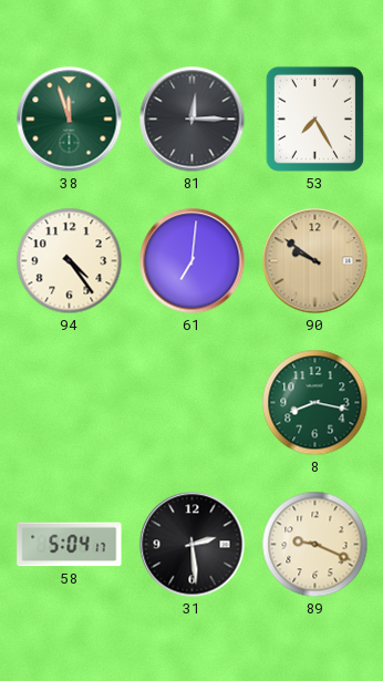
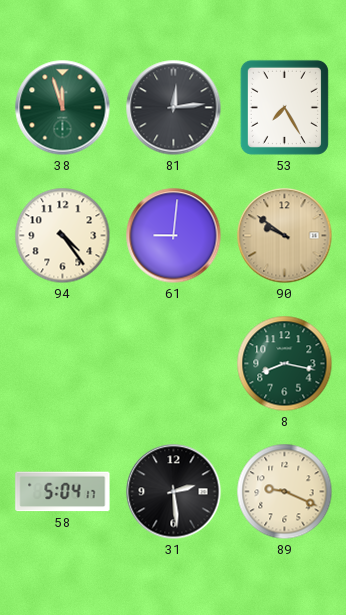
81: 12:15 -> 12:14 (174, 108)
61: 7:01 -> 9:01 (174, 236)
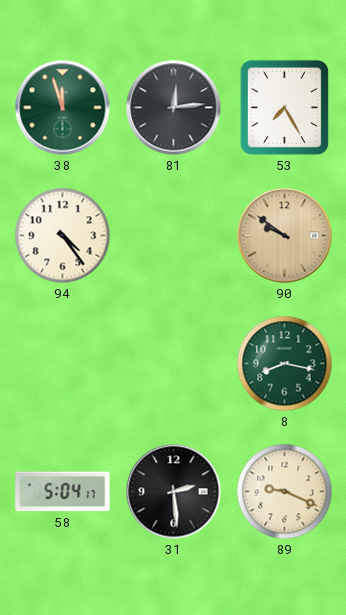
61: 9:01 -> none (174, 236)
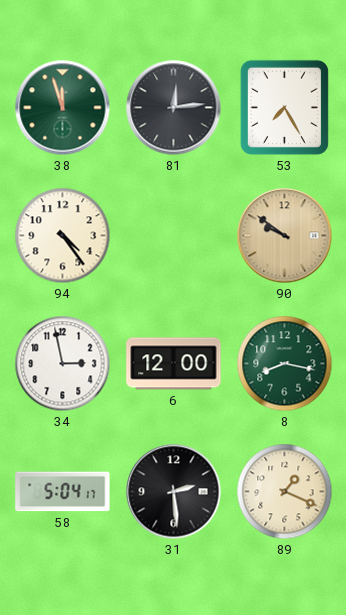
34: none -> 2:58 (63, 364)
6: none -> 12:00 (174, 364)
89: 9:19 -> 1:19 (285, 492)
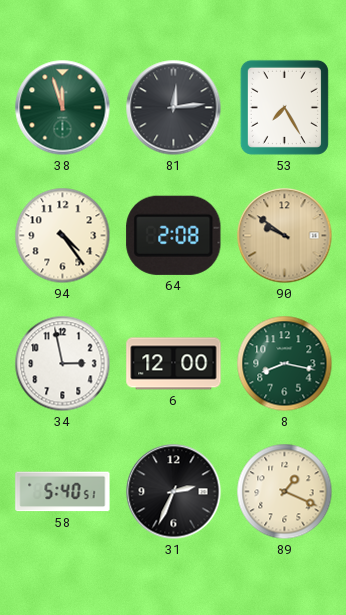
64: none -> 2:08 (174, 235)
58: 5:04 -> 5:40 (63, 492)
31: 2:29 -> 2:34 (174, 492)
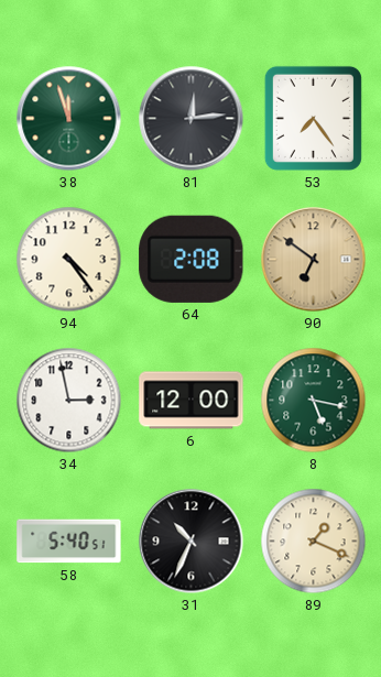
53: 7:25 -> 7:24 (313, 118)
90: 9:51 -> 6:51 (314, 260)
8: 8:17 -> 5:17 (314, 401)
31: 2:34 -> 10:34 (192, 542)
